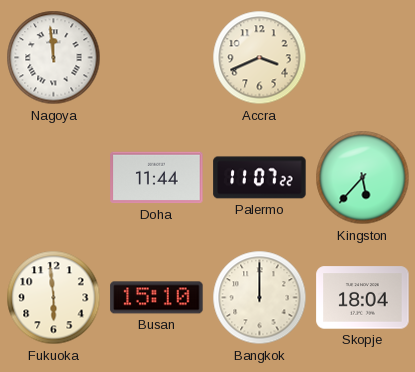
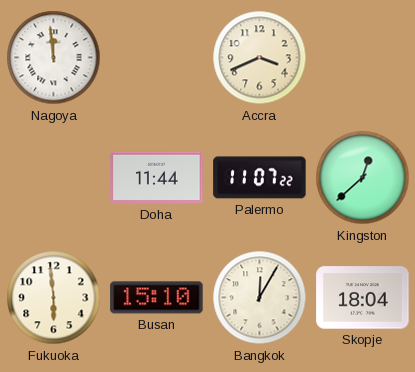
Kingston: 5:37 -> 12:38 (363, 178)
Bangkok: 12:00 -> 12:05 (260, 298)
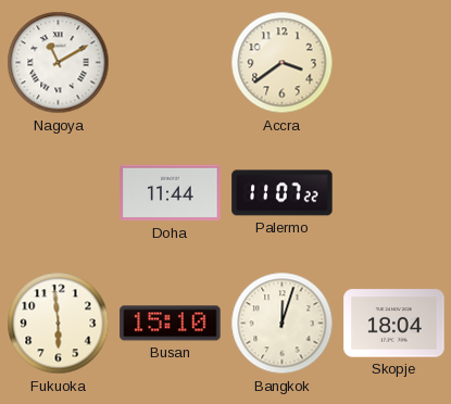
Nagoya: 11:59 -> 11:10 (59, 63)
Accra: 3:41 -> 3:39 (283, 63)
Kingston: 12:38 -> none (363, 178)
Bangkok: 12:05 -> 12:03 (283, 324)
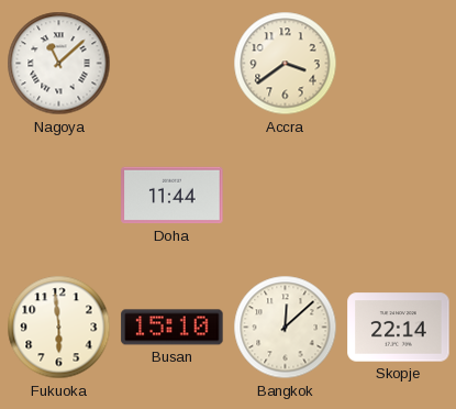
Nagoya: 11:10 -> 11:08 (59, 64)
Palermo: 11:07 -> none (283, 193)
Bangkok: 12:03 -> 12:08 (286, 328)
Skopje: 18:04 -> 22:14 (399, 328)
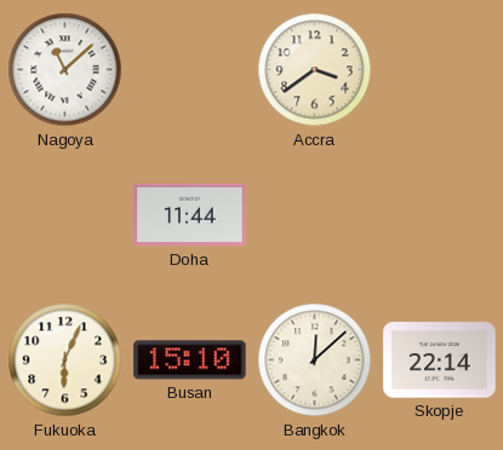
Fukuoka: 5:59 -> 6:04 (65, 360)
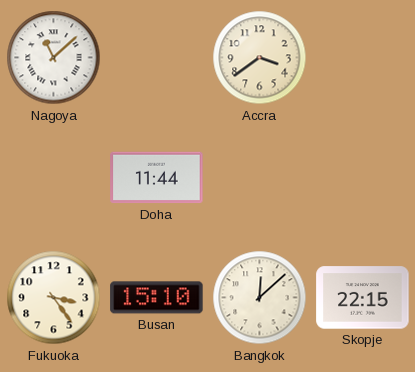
Fukuoka: 6:04 -> 3:24 (54, 298)
Skopje: 22:14 -> 22:15 (363, 298)
